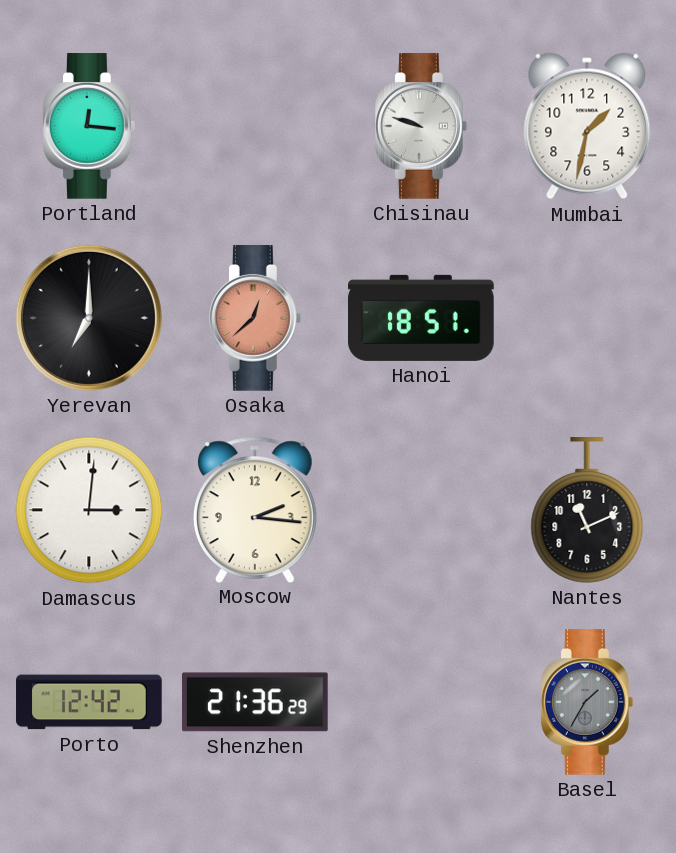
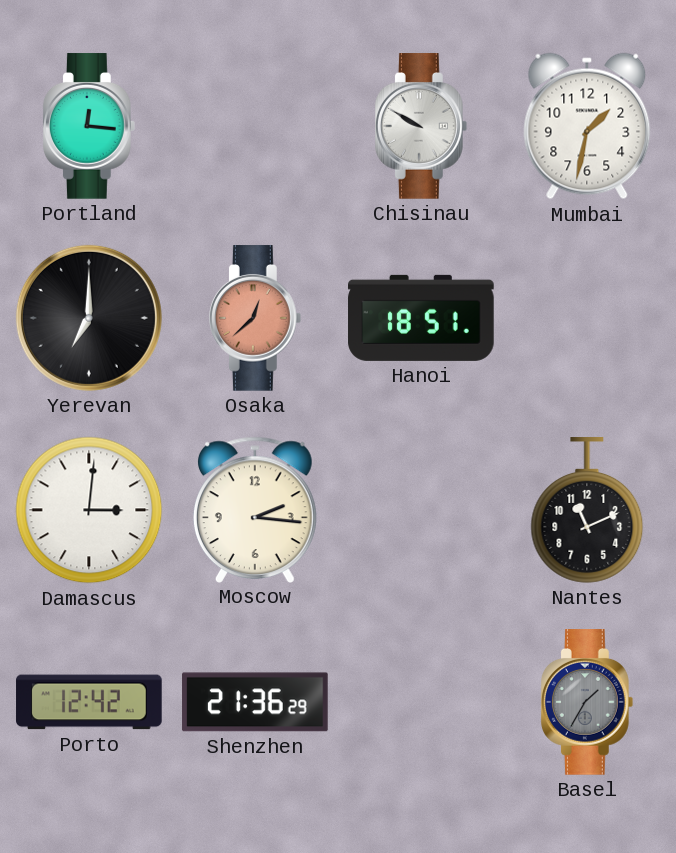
Chisinau: 9:48 -> 9:50 (421, 126)
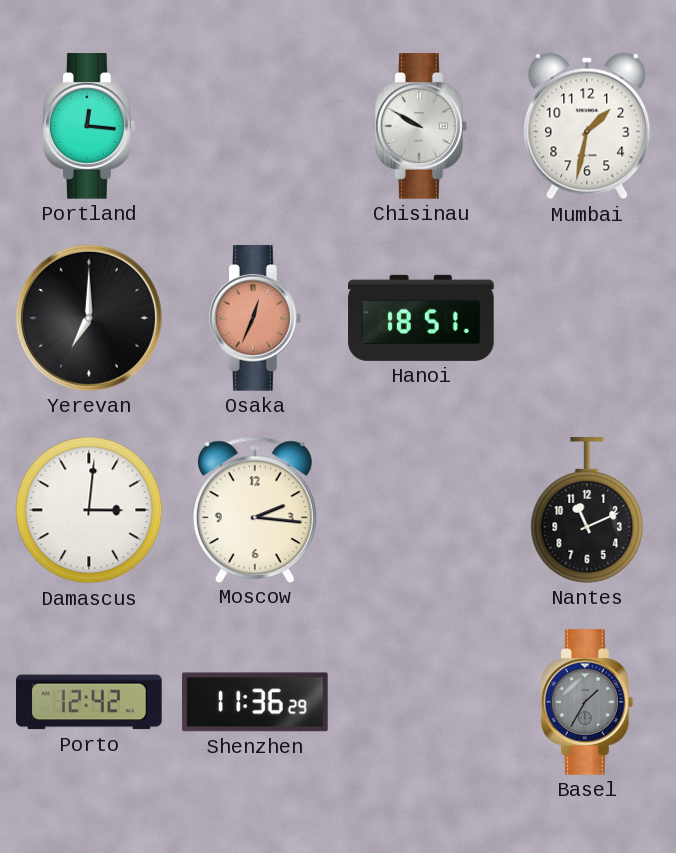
Osaka: 12:38 -> 12:34 (255, 318)
Shenzhen: 21:36 -> 11:36 (255, 702)
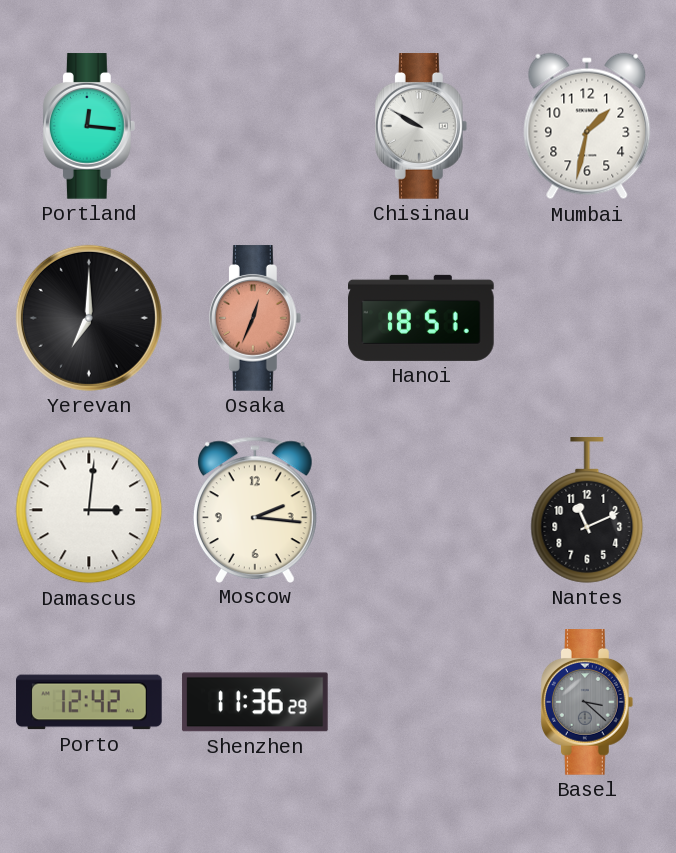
Basel: 1:35 -> 3:22 (587, 702)
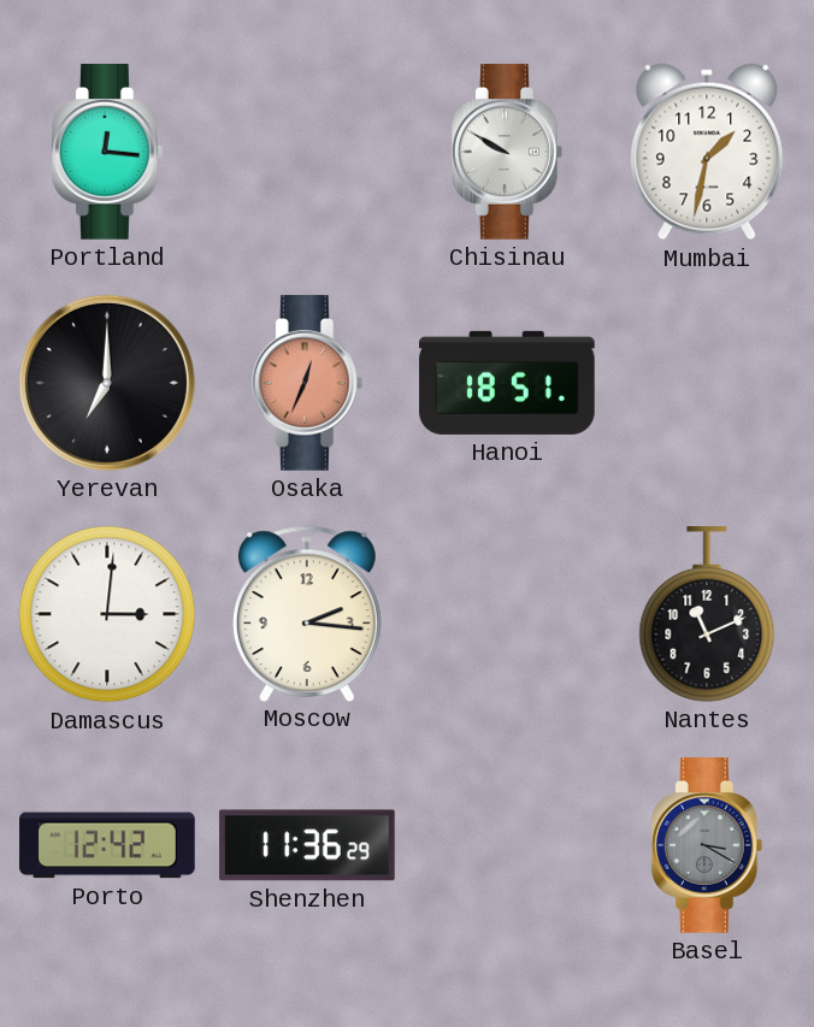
Basel: 3:22 -> 3:20 (707, 845)
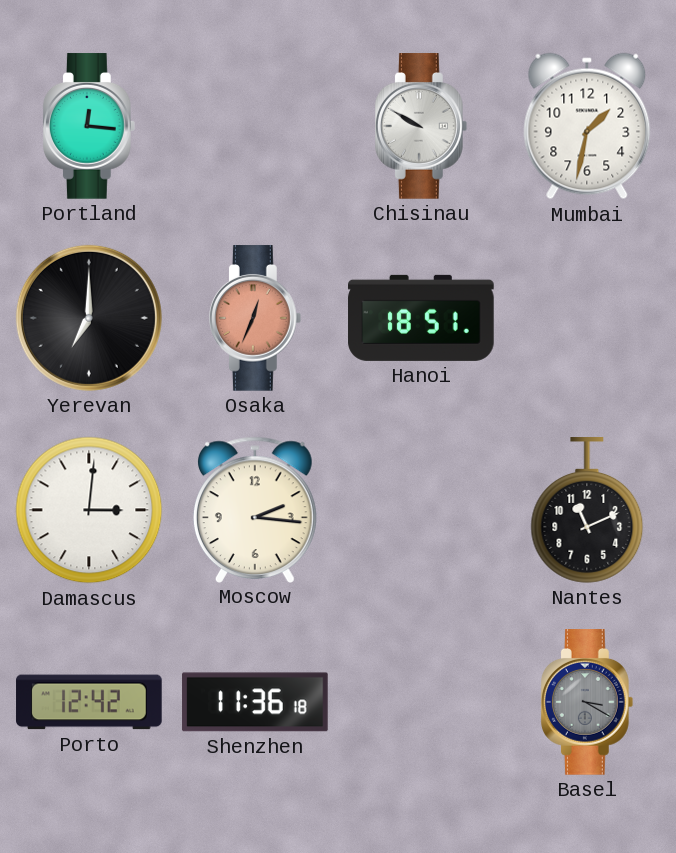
Shenzhen: 11:36:29 -> 11:36:18 (255, 702)
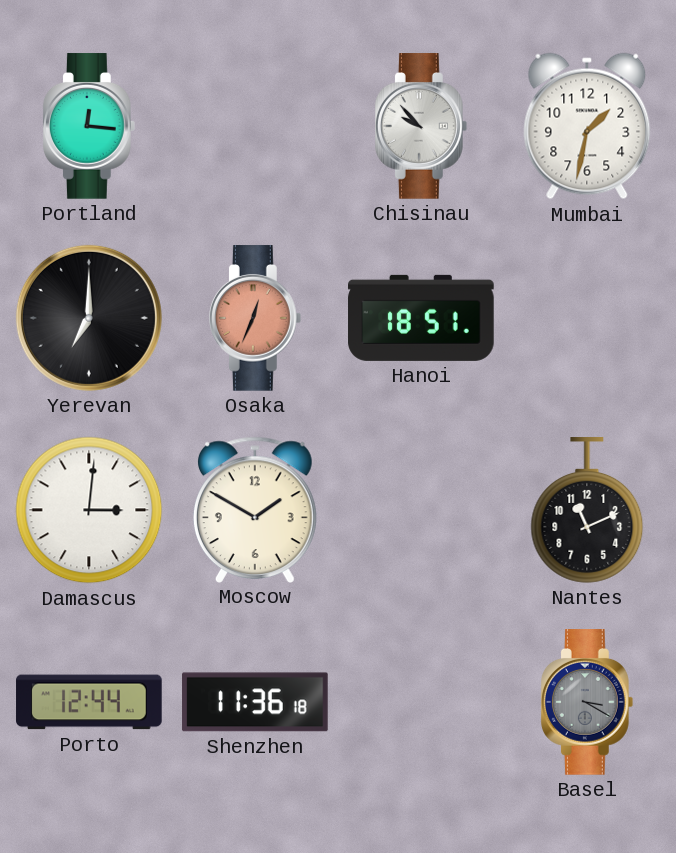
Chisinau: 9:50 -> 9:53 (421, 126)
Moscow: 2:16 -> 1:50 (255, 509)
Porto: 12:42 -> 12:44 (89, 702)
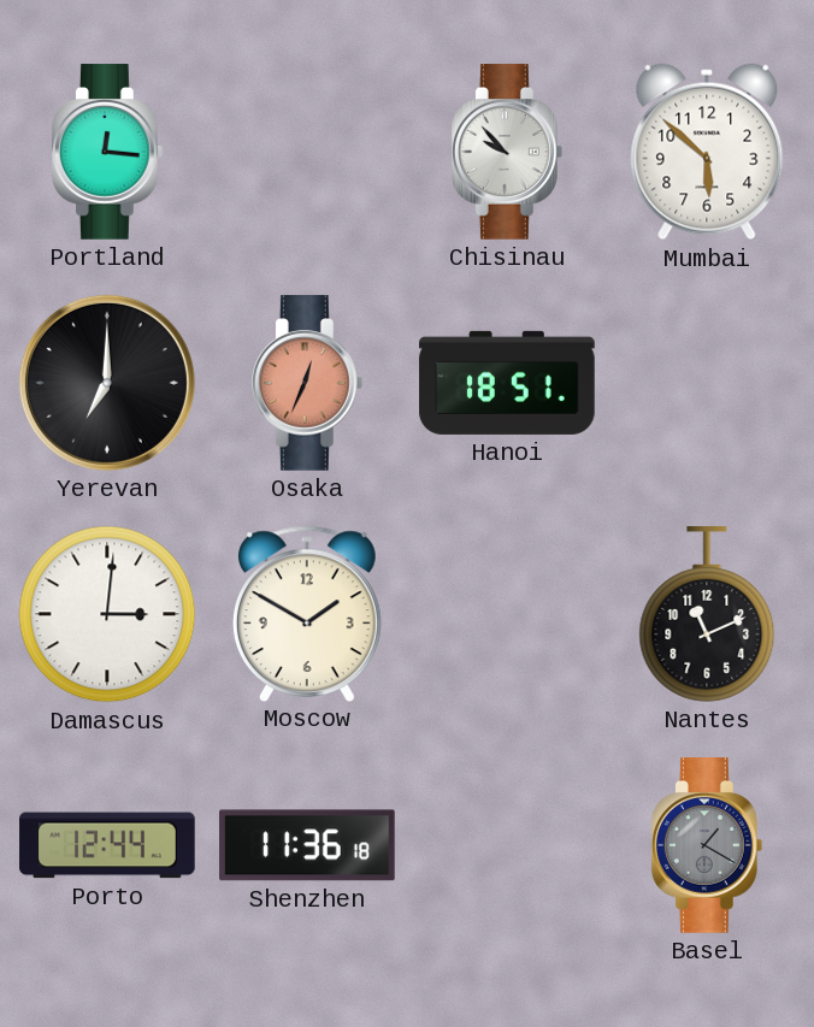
Mumbai: 1:32 -> 5:52 (707, 152)
Basel: 3:20 -> 1:20 (707, 845)
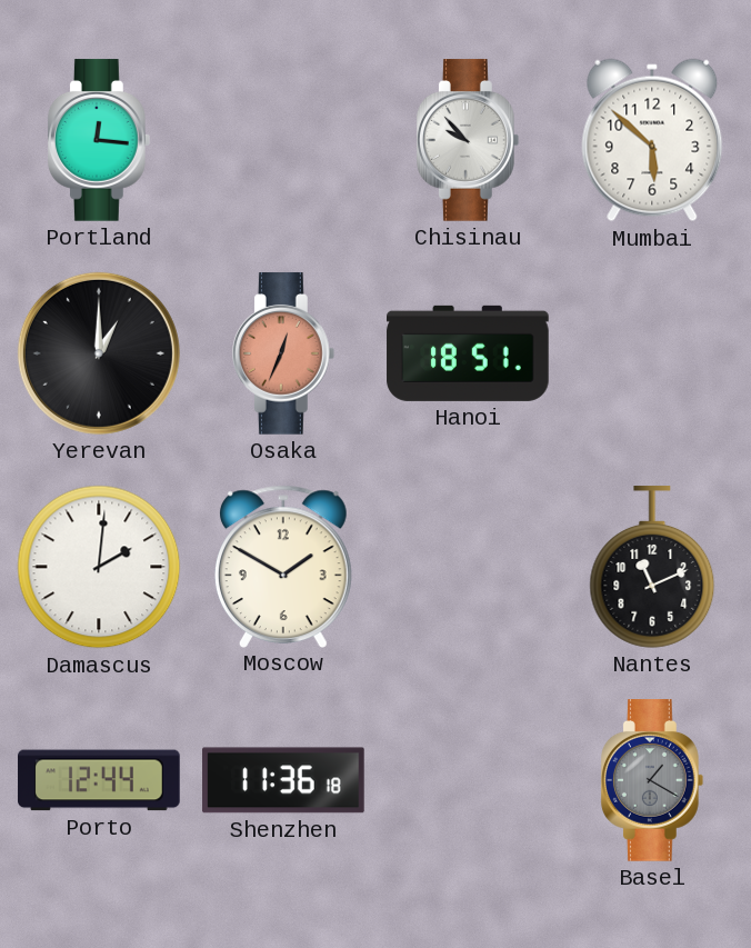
Yerevan: 7:00 -> 1:00 (99, 353)
Damascus: 3:01 -> 2:01 (99, 567)
